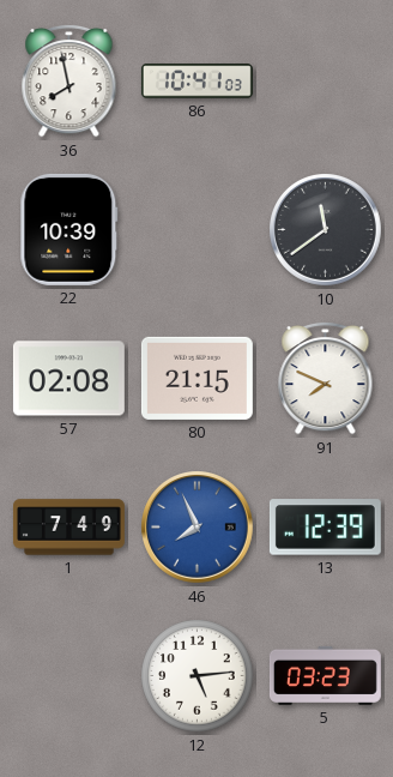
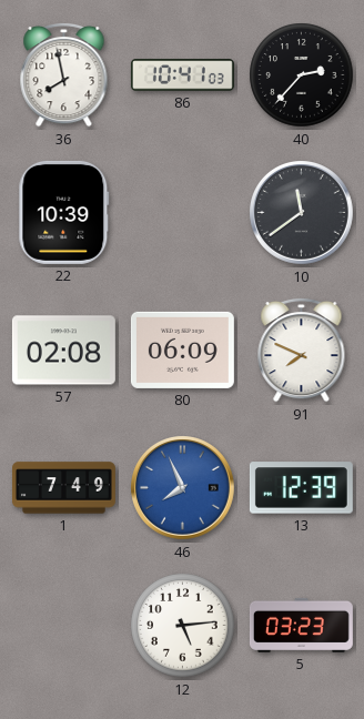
40: none -> 2:37 (302, 75)
80: 21:15 -> 06:09 (182, 350)
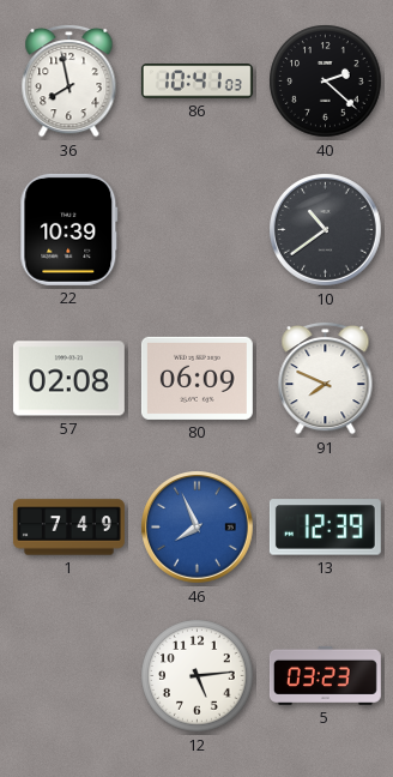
40: 2:37 -> 2:22 (326, 82)
10: 11:39 -> 10:39 (326, 230)
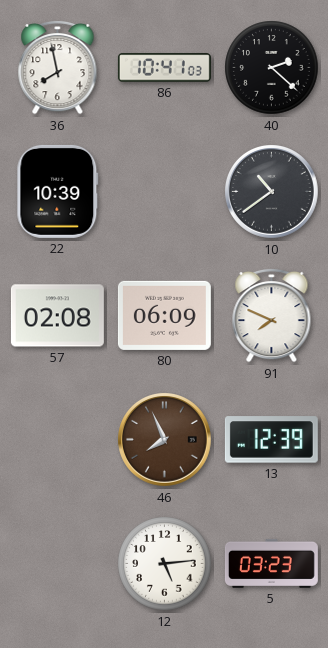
1: 7:49 -> none (68, 528)
46 dial: blue -> brown (165, 440)
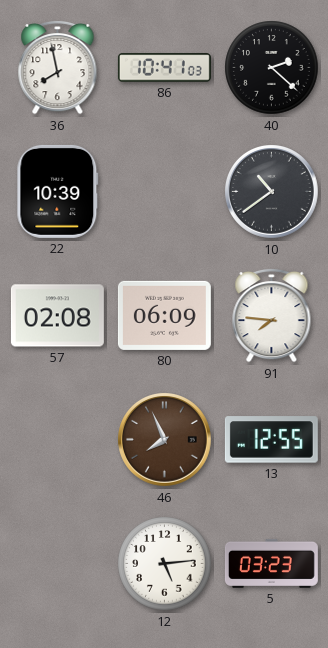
91: 7:49 -> 7:46 (272, 315)
13: 12:39 -> 12:55 (271, 440)
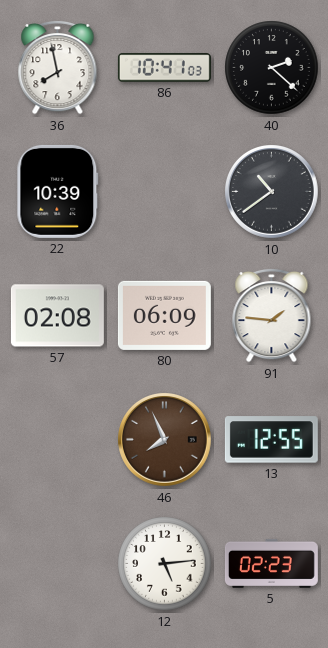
91: 7:46 -> 1:46 (272, 315)
5: 03:23 -> 02:23 (271, 563)
